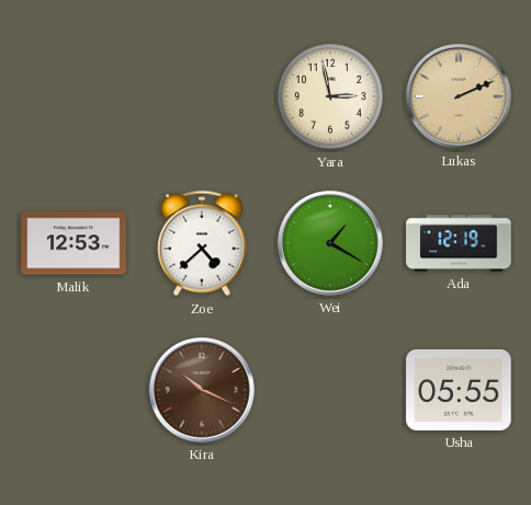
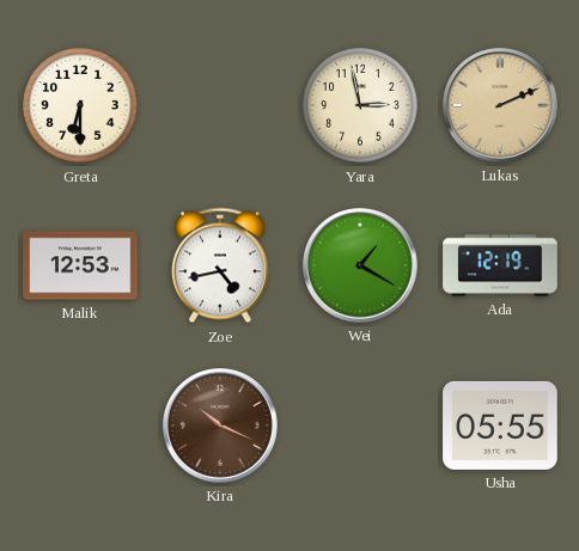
Greta: none -> 6:30 (80, 105)
Zoe: 4:38 -> 4:43 (220, 265)
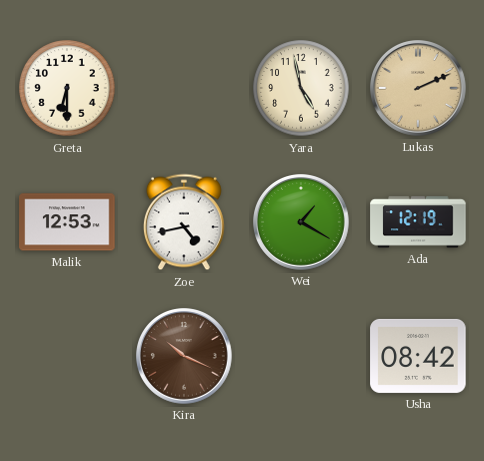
Yara: 2:58 -> 4:58 (301, 88)
Usha: 05:55 -> 08:42 (418, 356)
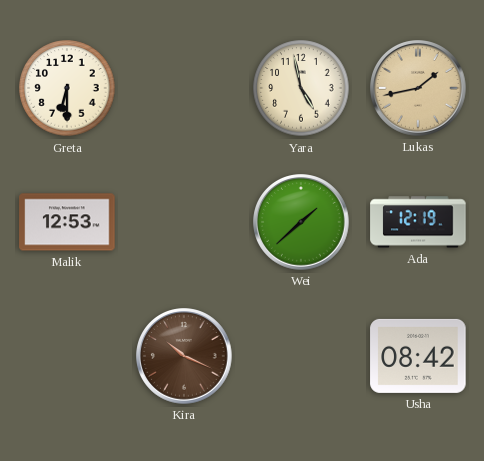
Lukas: 2:11 -> 1:43 (418, 88)
Zoe: 4:43 -> none (184, 222)
Wei: 1:20 -> 1:38 (301, 222)
